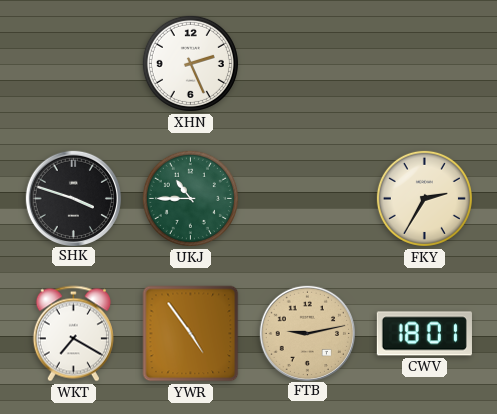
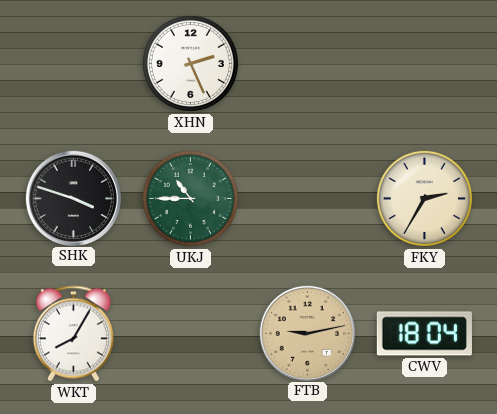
WKT: 7:20 -> 8:05 (73, 334)
YWR: 4:54 -> none (191, 334)
CWV: 18:01 -> 18:04 (424, 334)
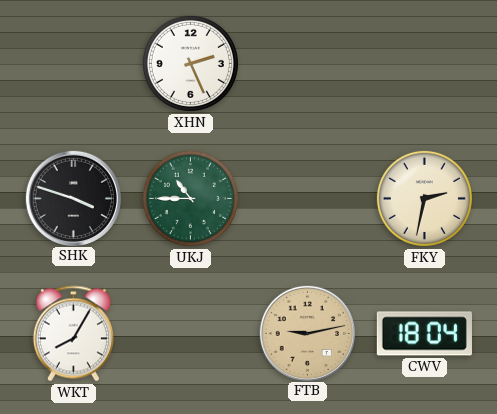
FKY: 2:35 -> 2:32 (424, 198)
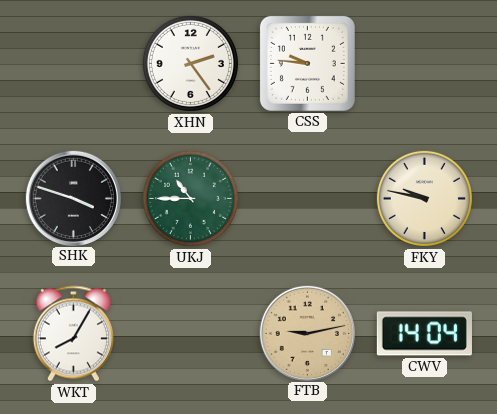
XHN: 2:26 -> 2:24 (190, 63)
CSS: none -> 9:46 (307, 63)
FKY: 2:32 -> 9:47 (424, 198)
CWV: 18:04 -> 14:04 (424, 334)
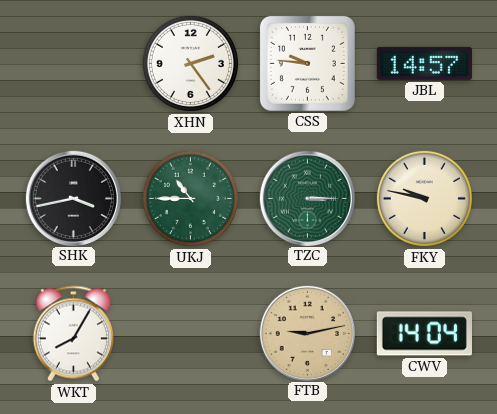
JBL: none -> 14:57 (424, 63)
SHK: 3:48 -> 3:43 (73, 198)
TZC: none -> 3:15 (307, 198)
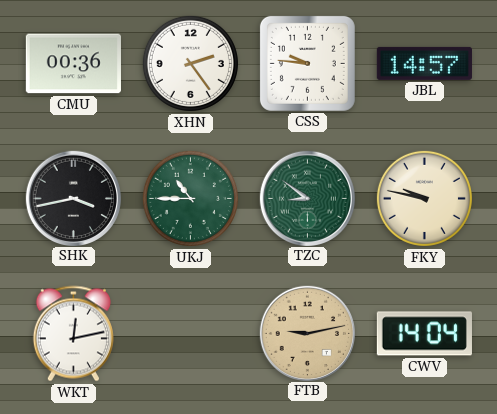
CMU: none -> 00:36 (73, 64)
TZC: 3:15 -> 8:51 (307, 198)
WKT: 8:05 -> 12:13 (73, 334)
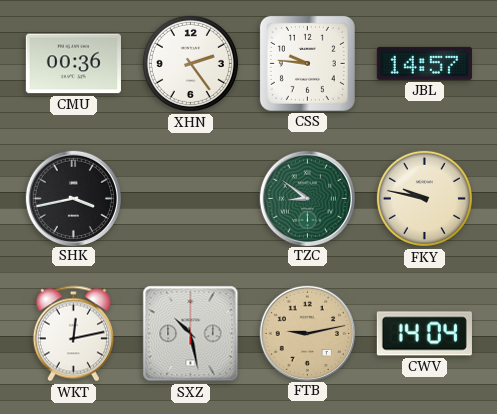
UKJ: 10:45 -> none (190, 198)
SXZ: none -> 10:28 (191, 334)
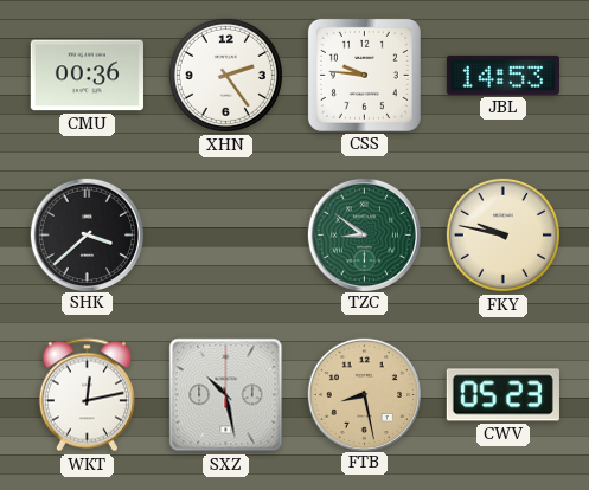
JBL: 14:57 -> 14:53 (502, 75)
SHK: 3:43 -> 3:38 (87, 234)
FTB: 9:13 -> 8:28 (364, 394)
CWV: 14:04 -> 05:23 (502, 395)
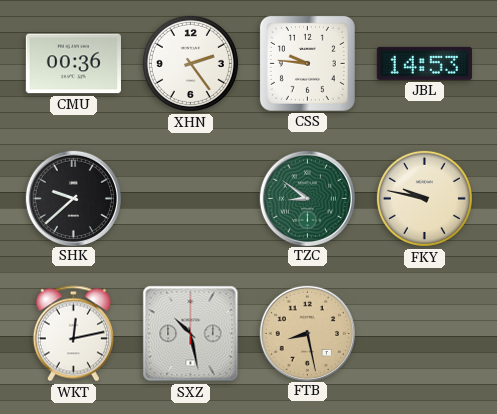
SHK: 3:38 -> 9:38 (73, 198)
CWV: 05:23 -> none (502, 395)
